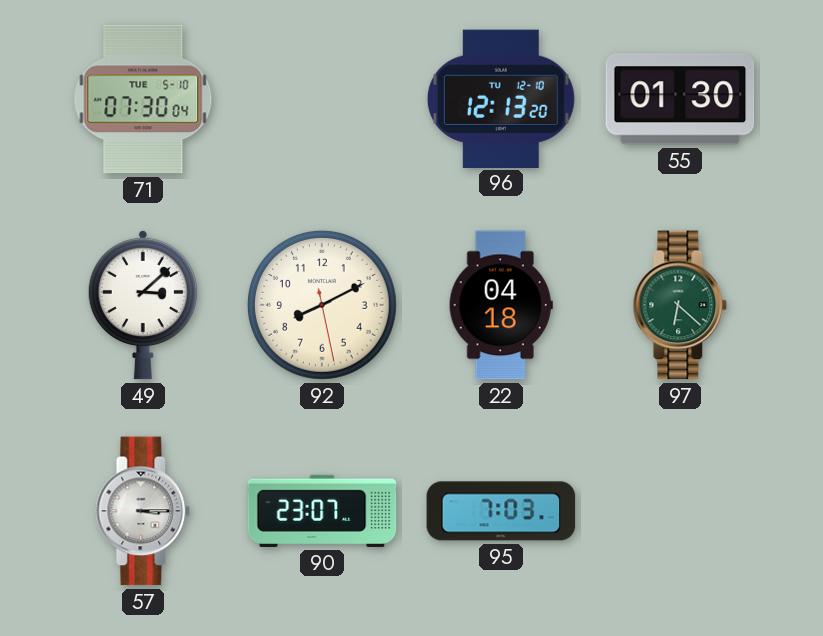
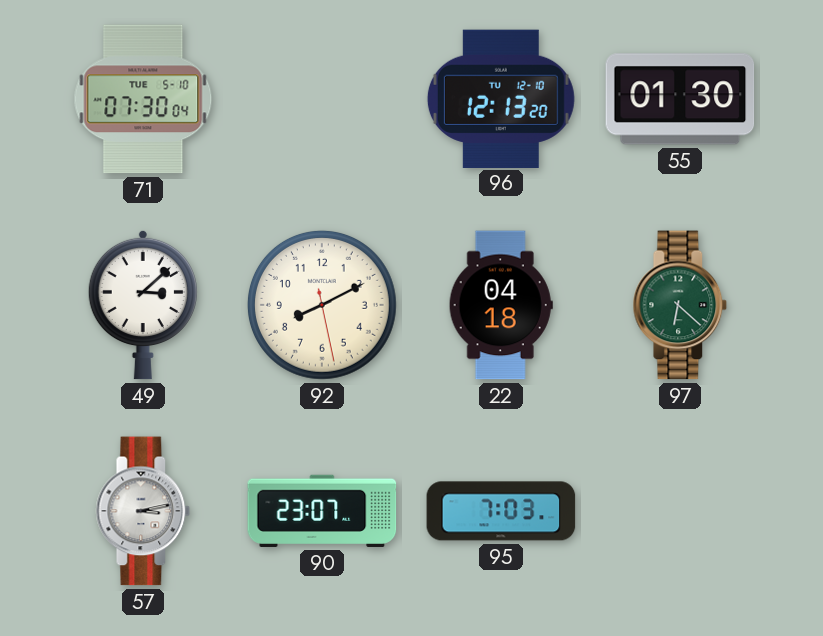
57: 3:15 -> 3:13 (143, 511)
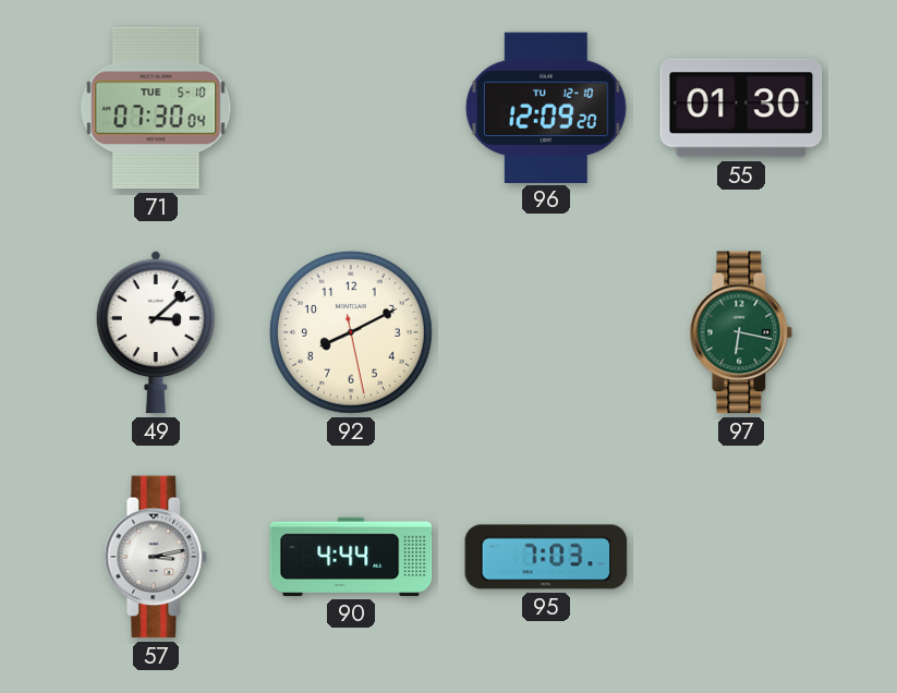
96: 12:13 -> 12:09 (546, 107)
22: 04:18 -> none (501, 305)
97: 6:22 -> 6:17 (741, 332)
90: 23:07 -> 4:44 (351, 557)
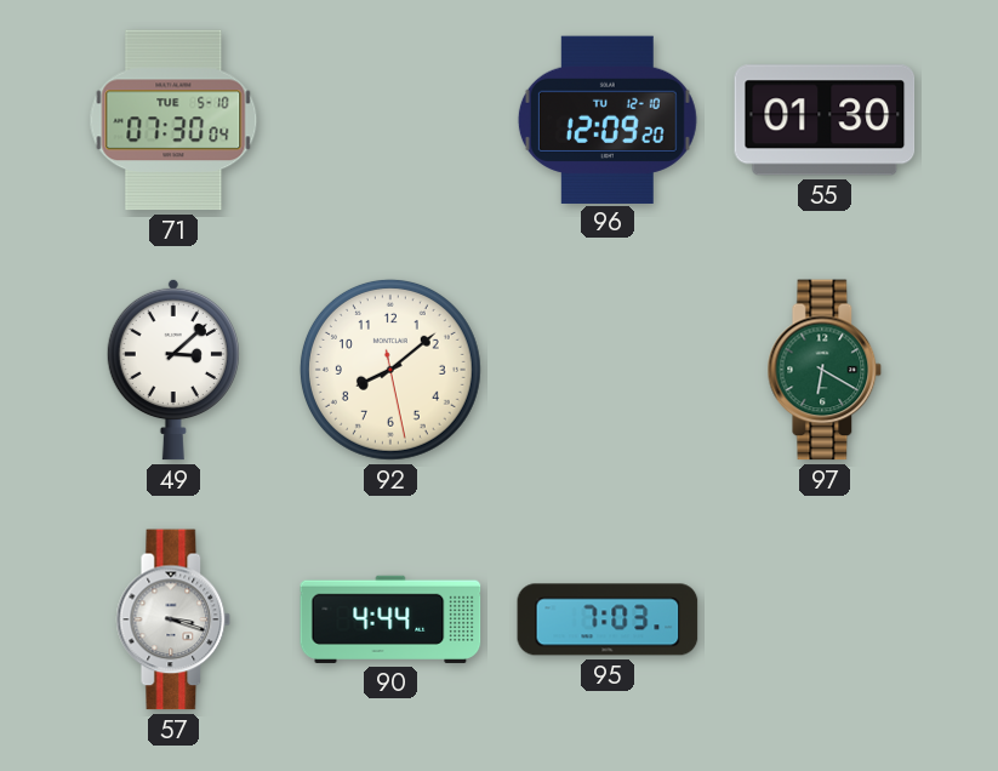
92: 8:10 -> 8:08 (390, 370)
97: 6:17 -> 6:20 (825, 370)
57: 3:13 -> 3:18 (173, 619)
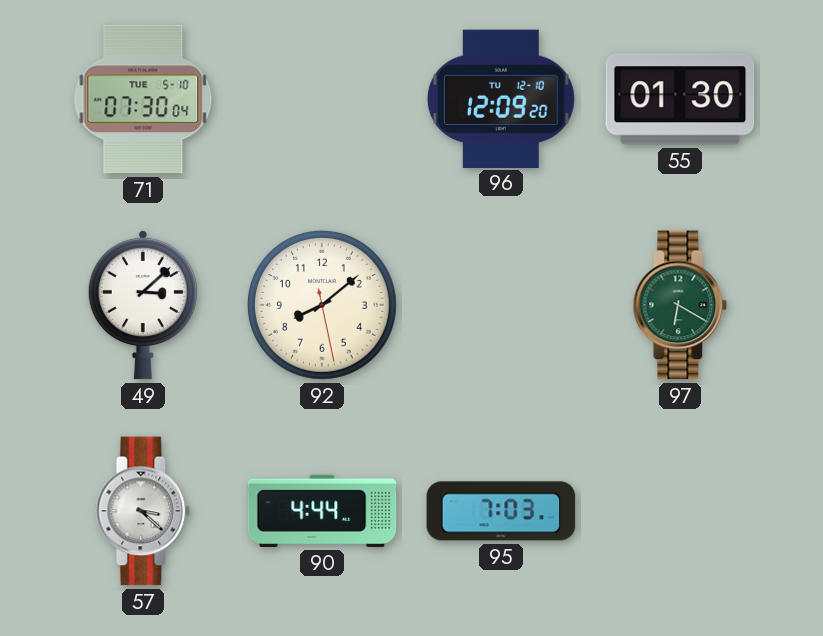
57: 3:18 -> 3:22 (143, 511)
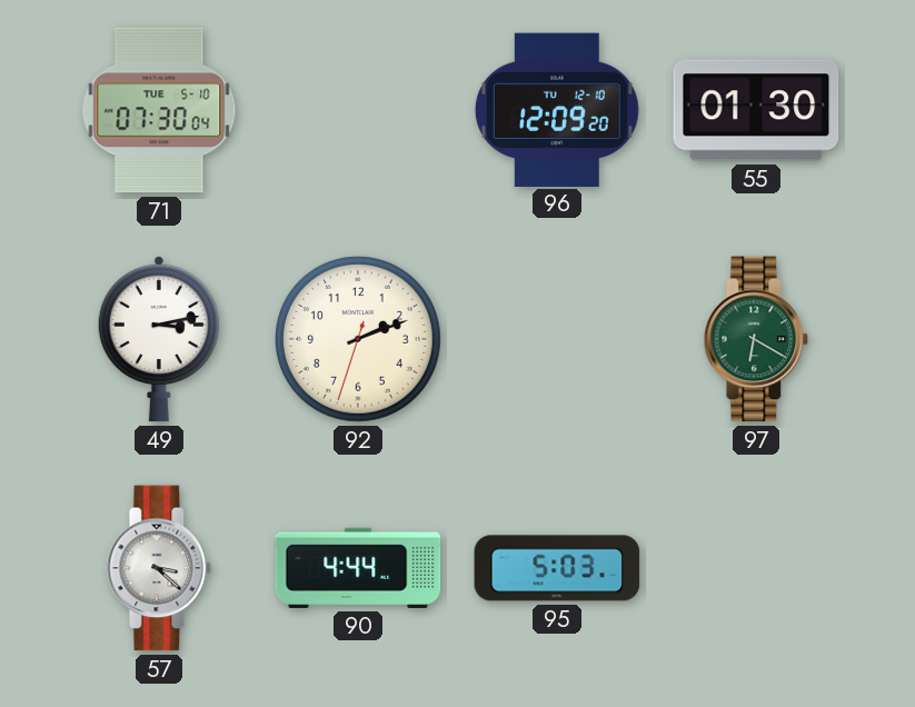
49: 3:08 -> 3:13 (159, 339)
92: 8:08 -> 2:11 (358, 339)
95: 7:03 -> 5:03 (557, 568)
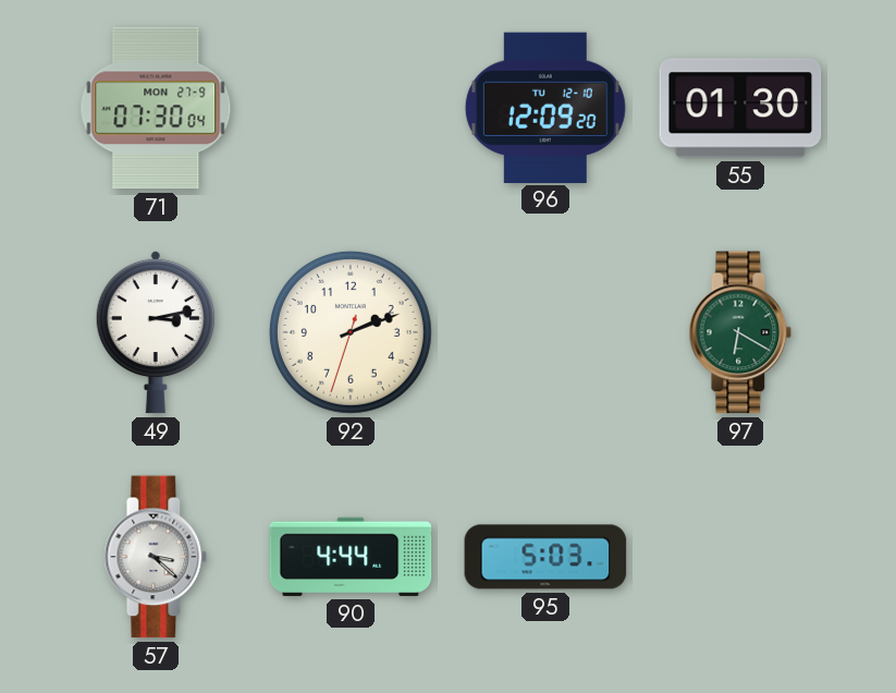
71 date: TUE 5-10 -> MON 27-9 (156, 108)
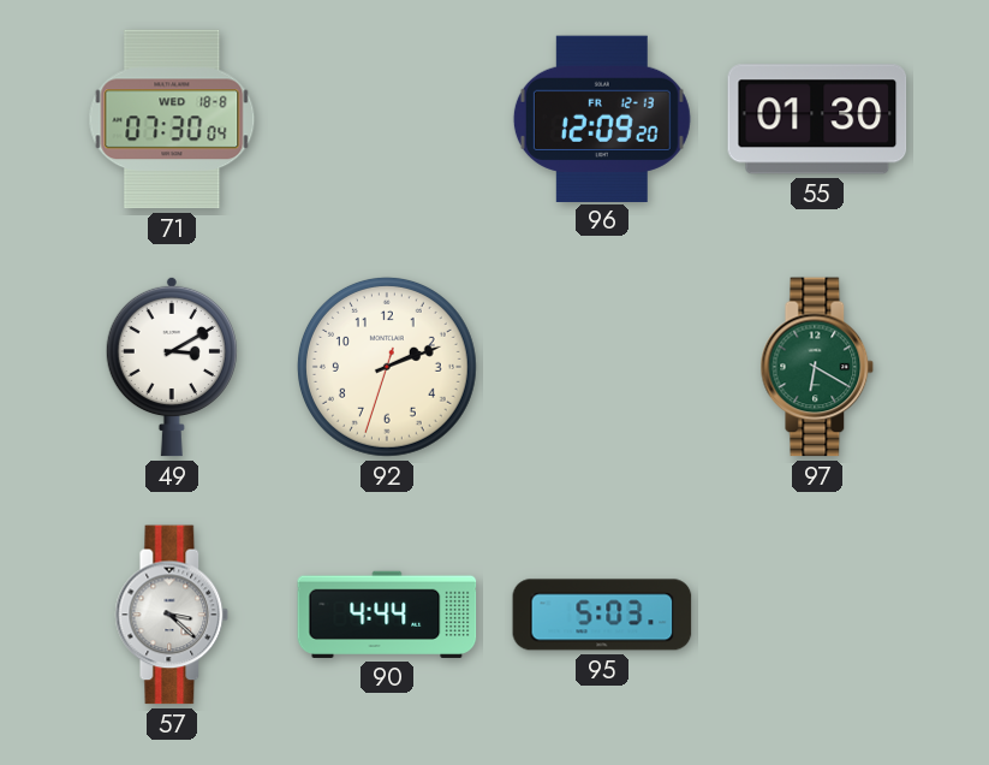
71 date: MON 27-9 -> WED 18-8 (172, 119)
96 date: TU 12-10 -> FR 12-13 (602, 118)
49: 3:13 -> 3:10 (172, 367)
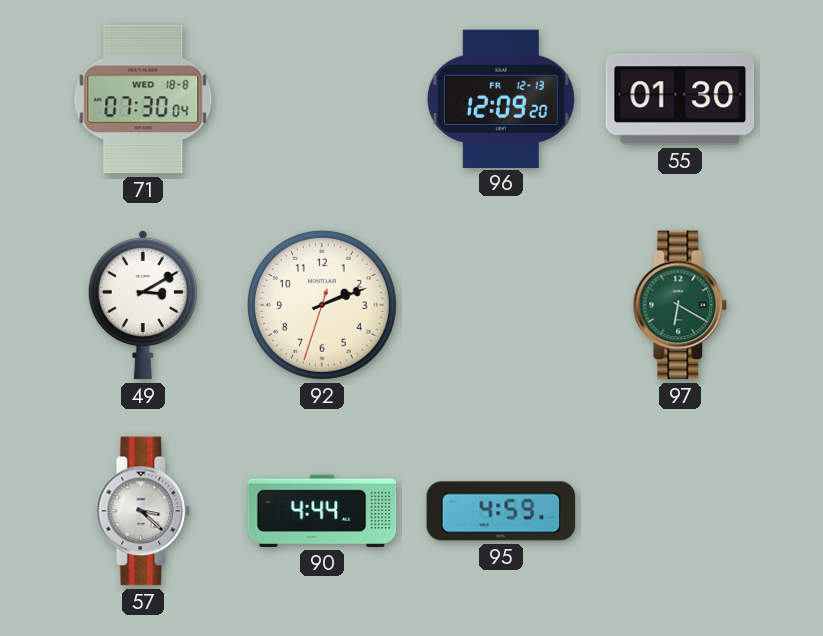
95: 5:03 -> 4:59 (501, 511)
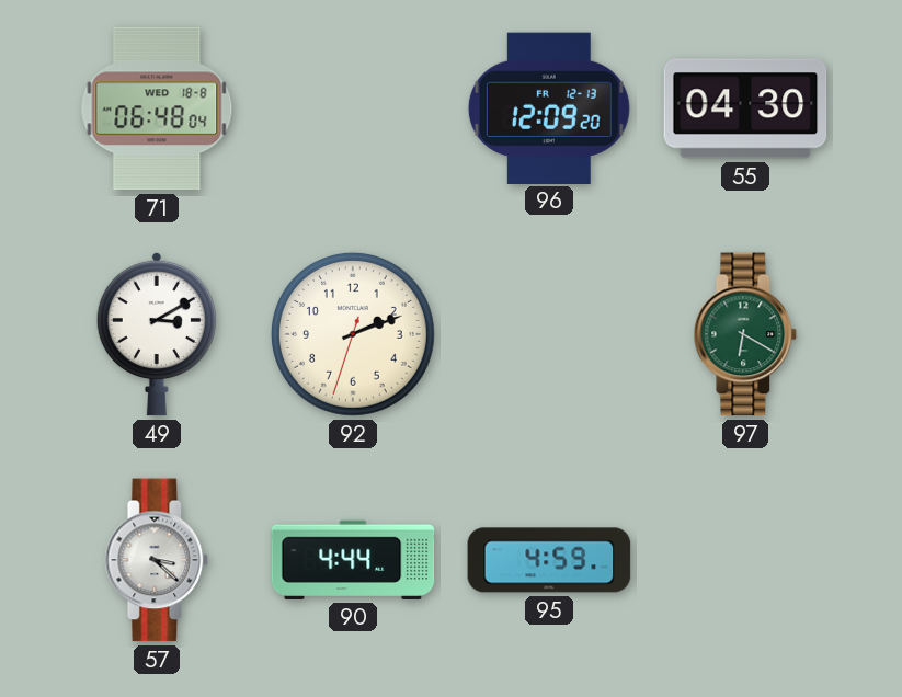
71: 07:30 -> 06:48 (157, 108)
55: 01:30 -> 04:30 (745, 108)
